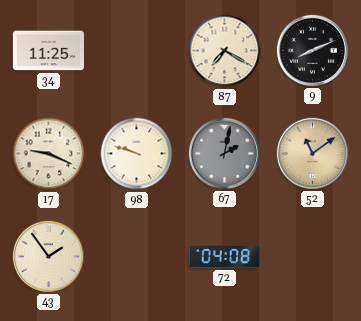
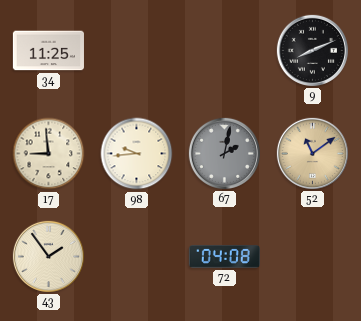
87: 7:20 -> none (225, 51)
17: 9:19 -> 8:59 (49, 154)
98: 9:48 -> 9:44 (137, 154)
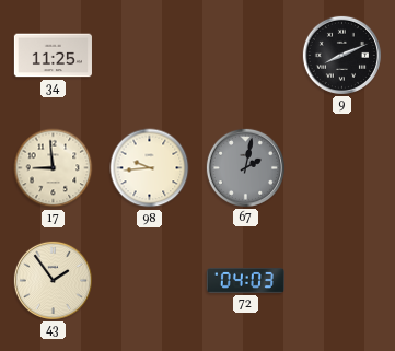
52: 11:09 -> none (312, 153)
72: 04:08 -> 04:03 (245, 280)
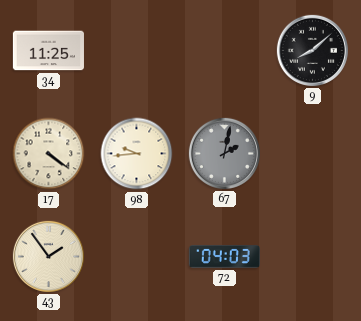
9: 8:11 -> 8:08 (312, 50)
17: 8:59 -> 4:21 (49, 154)
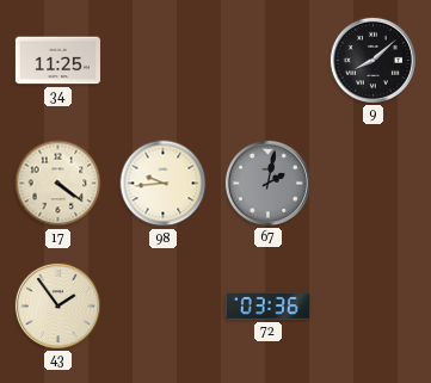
72: 04:03 -> 03:36 (267, 305)
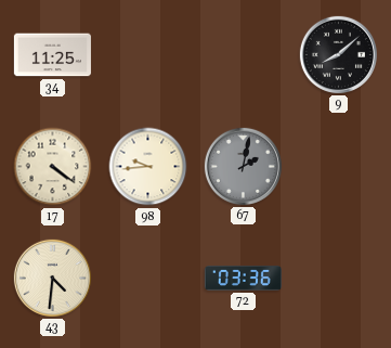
43: 1:54 -> 4:31 (52, 278)
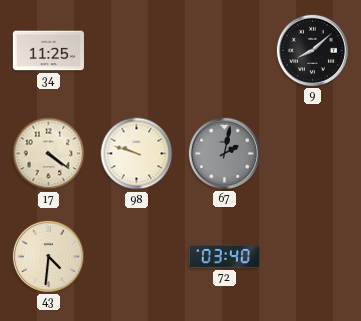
98: 9:44 -> 9:48 (137, 154)
72: 03:36 -> 03:40 (224, 256)
